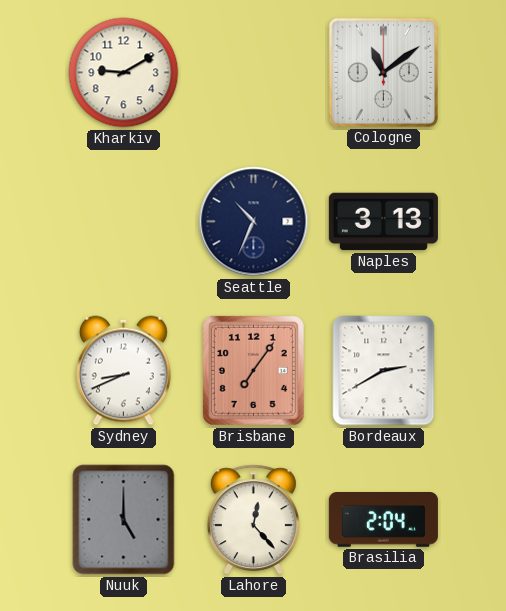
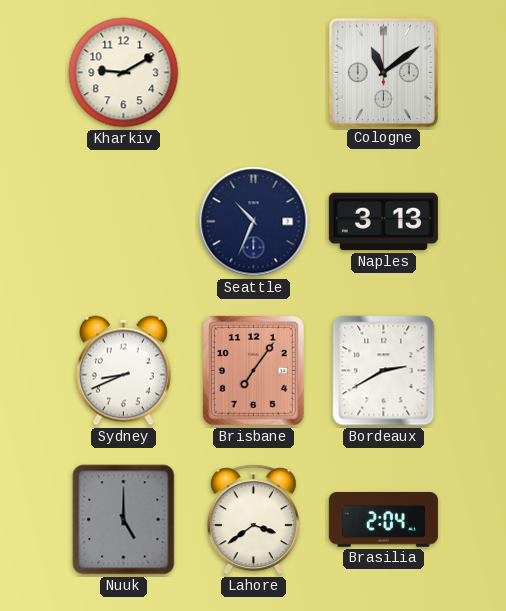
Lahore: 12:23 -> 3:39 (253, 520)
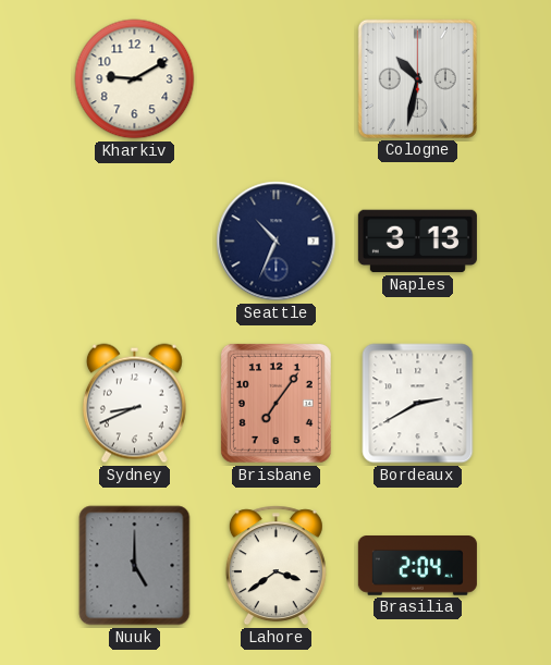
Cologne: 11:09 -> 10:32 (417, 78)
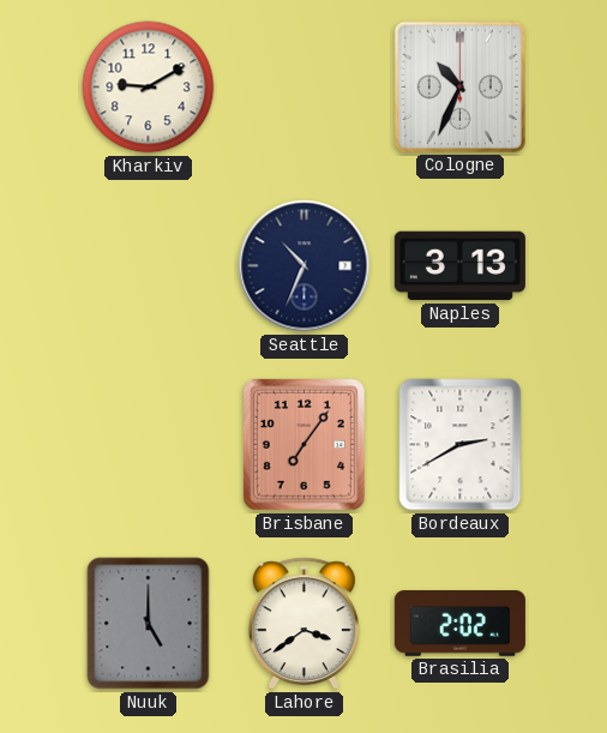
Cologne: 10:32 -> 10:34 (459, 86)
Sydney: 8:41 -> none (134, 404)
Brasilia: 2:04 -> 2:02 (459, 624)
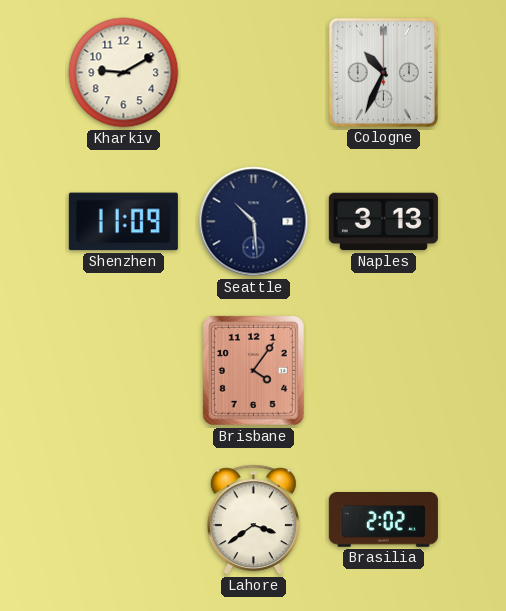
Shenzhen: none -> 11:09 (123, 222)
Seattle: 10:34 -> 10:29 (254, 222)
Brisbane: 7:06 -> 4:06 (253, 370)
Bordeaux: 2:40 -> none (461, 445)
Nuuk: 5:00 -> none (149, 624)
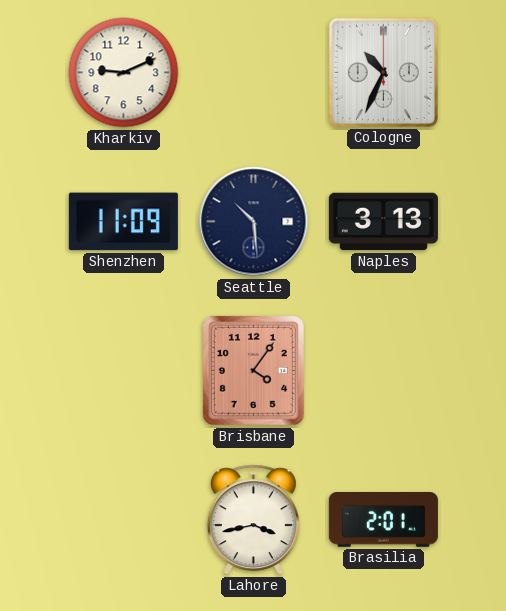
Kharkiv: 9:10 -> 9:11 (124, 73)
Lahore: 3:39 -> 3:43 (253, 520)
Brasilia: 2:02 -> 2:01 (383, 520)
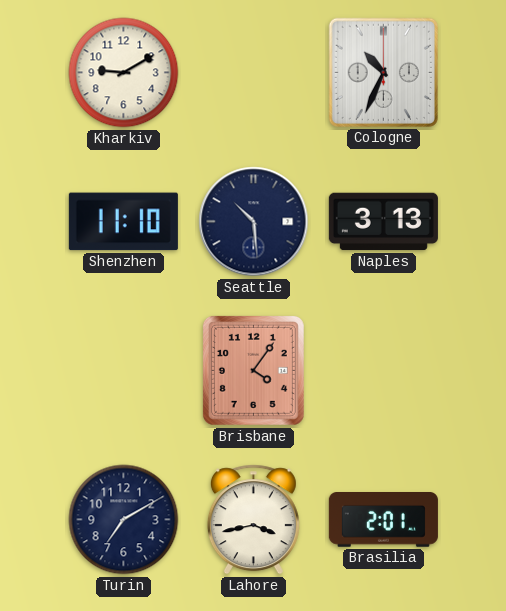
Kharkiv: 9:11 -> 9:10 (124, 73)
Shenzhen: 11:09 -> 11:10 (123, 222)
Turin: none -> 7:10 (124, 520)
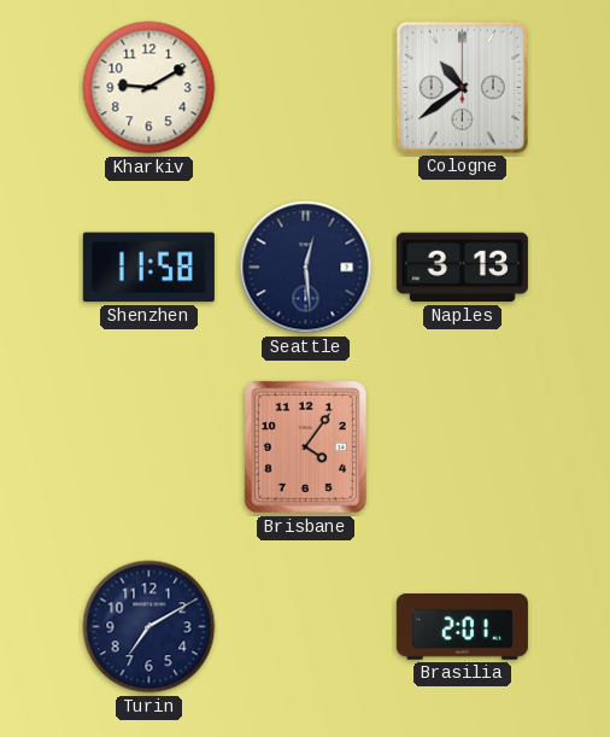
Cologne: 10:34 -> 10:39 (462, 87)
Shenzhen: 11:10 -> 11:58 (148, 268)
Seattle: 10:29 -> 12:29 (306, 268)
Lahore: 3:43 -> none (253, 520)
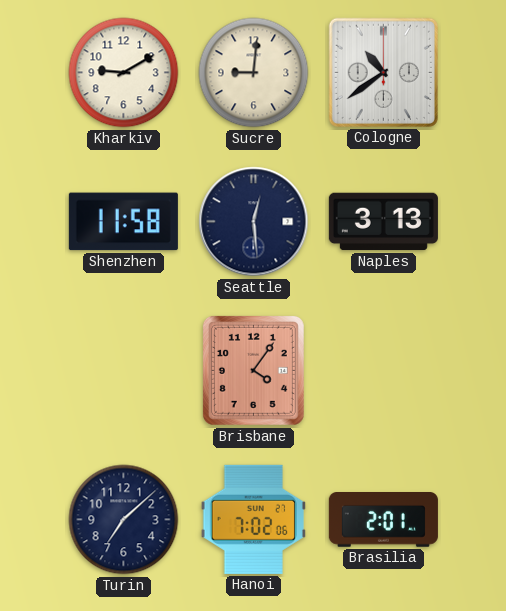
Sucre: none -> 9:01 (254, 73)
Turin: 7:10 -> 7:08 (124, 520)
Hanoi: none -> 7:02 (253, 519)
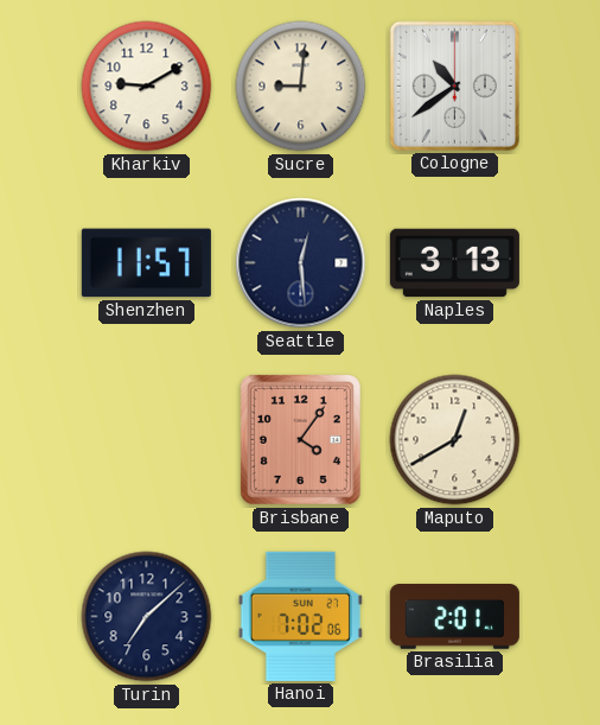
Shenzhen: 11:58 -> 11:57 (146, 263)
Maputo: none -> 12:40 (455, 440)
